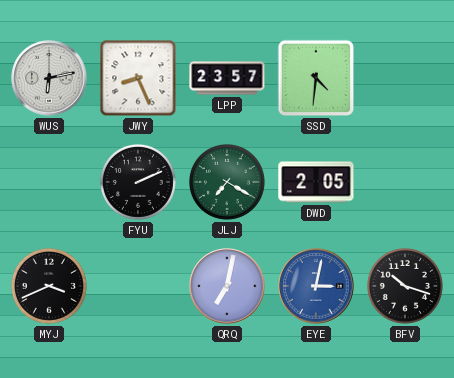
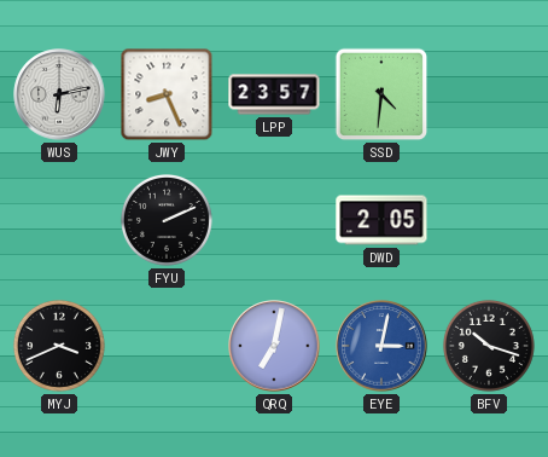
JLJ: 7:20 -> none (227, 182)
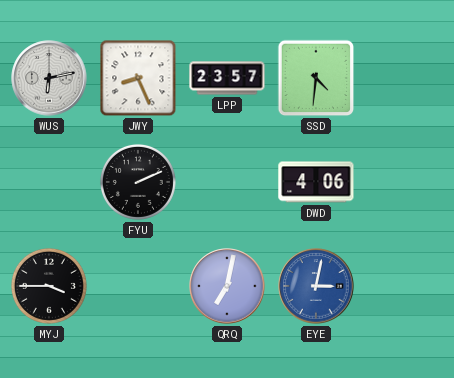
DWD: 2:05 -> 4:06 (316, 182)
MYJ: 3:41 -> 3:45 (49, 286)
BFV: 10:18 -> none (489, 346)
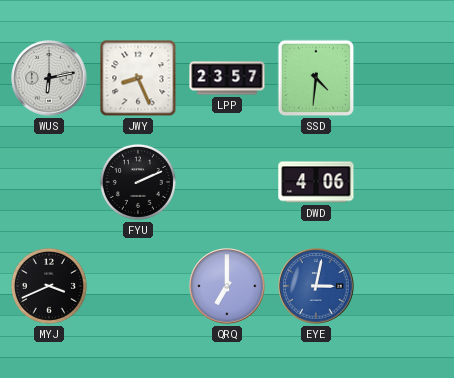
MYJ: 3:45 -> 3:41 (49, 286)
QRQ: 7:02 -> 7:00 (227, 286)
